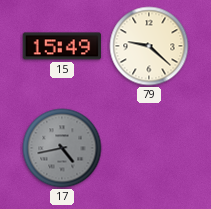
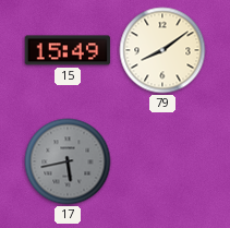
79: 9:22 -> 8:09 (162, 50)
17: 4:43 -> 5:43 (68, 161)
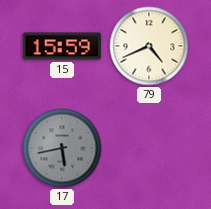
15: 15:49 -> 15:59 (62, 46)
79: 8:09 -> 4:41 (149, 46)
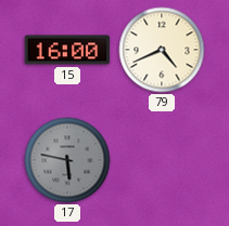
15: 15:59 -> 16:00 (67, 50)
17: 5:43 -> 5:47 (67, 160)
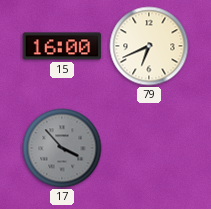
79: 4:41 -> 6:41 (149, 46)
17: 5:47 -> 3:53 (62, 148)
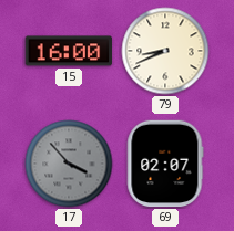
79: 6:41 -> 8:41 (165, 51)
69: none -> 02:07 (165, 164)
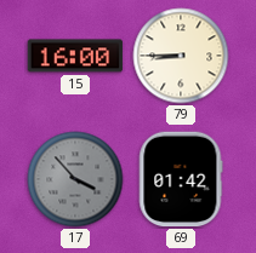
79: 8:41 -> 8:45 (181, 56)
69: 02:07 -> 01:42 (181, 179)
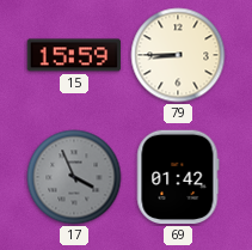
15: 16:00 -> 15:59 (74, 55)
17: 3:53 -> 3:56 (74, 177)
